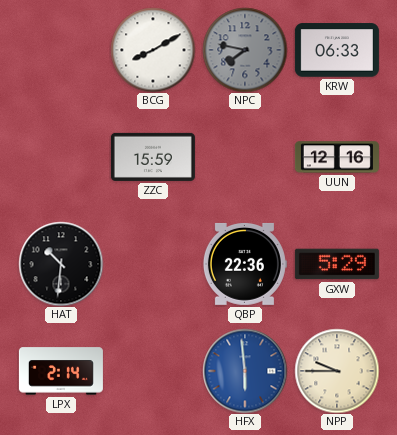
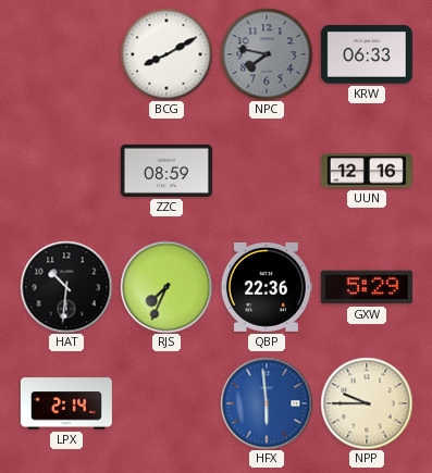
ZZC: 15:59 -> 08:59 (166, 171)
RJS: none -> 7:34 (166, 287)
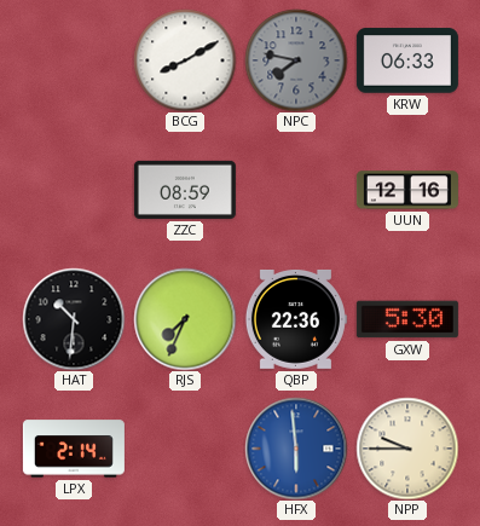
GXW: 5:29 -> 5:30 (407, 319)
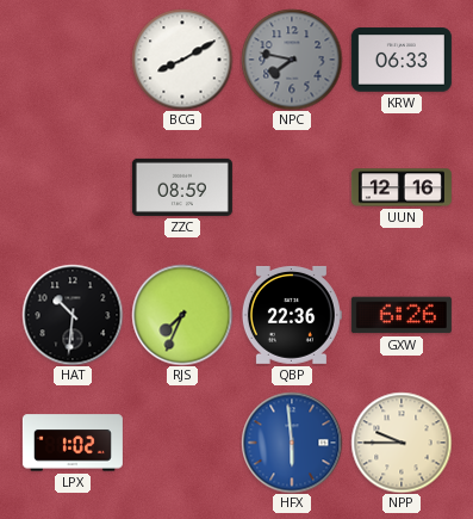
GXW: 5:30 -> 6:26 (402, 315)
LPX: 2:14 -> 1:02 (73, 443)
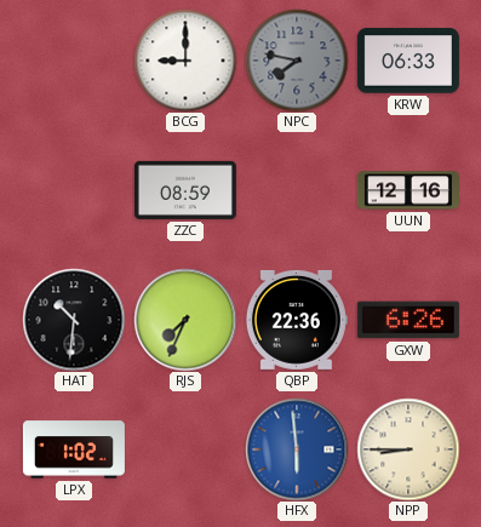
BCG: 8:10 -> 9:00 (185, 61)
NPP: 9:45 -> 8:45 (408, 449)
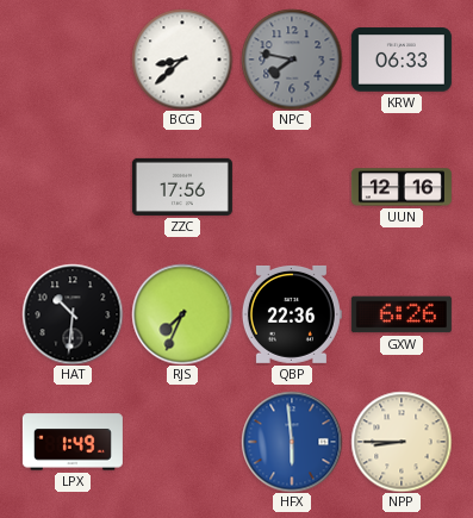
BCG: 9:00 -> 8:38 (182, 60)
ZZC: 08:59 -> 17:56 (182, 187)
LPX: 1:02 -> 1:49 (73, 442)
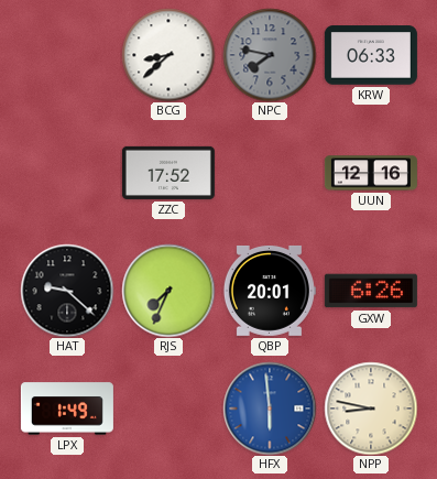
ZZC: 17:56 -> 17:52 (168, 173)
HAT: 10:31 -> 9:22 (67, 291)
QBP: 22:36 -> 20:01 (270, 291)
NPP: 8:45 -> 8:47 (371, 409)
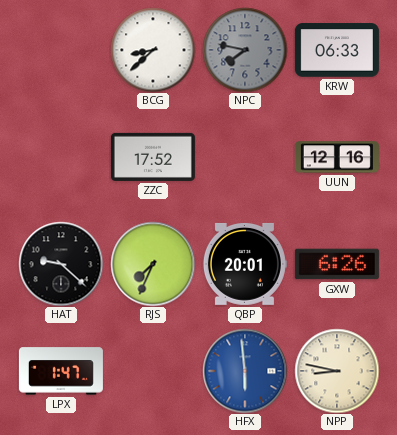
LPX: 1:49 -> 1:47 (61, 371)
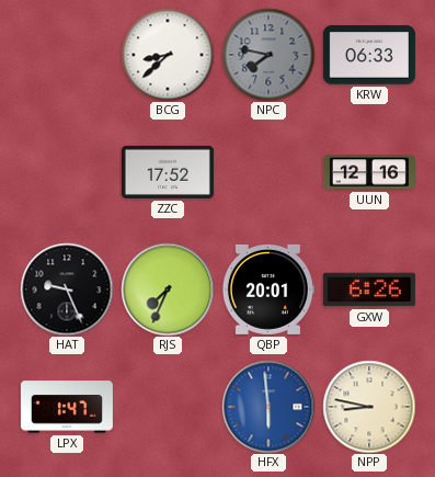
HAT: 9:22 -> 9:26 (67, 289)
